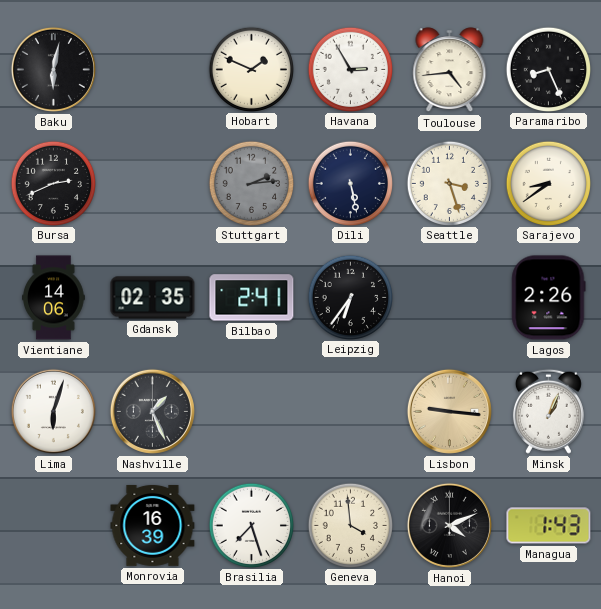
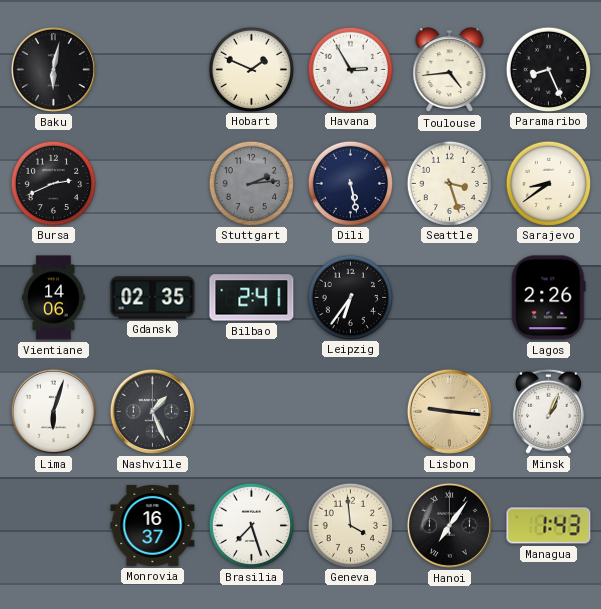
Monrovia: 16:39 -> 16:37 (153, 525)
Hanoi: 4:11 -> 7:06 (449, 525)
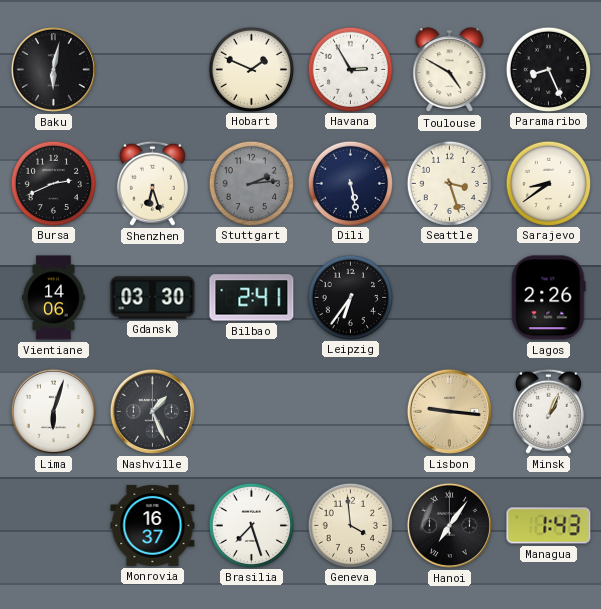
Toulouse: 4:44 -> 4:50 (450, 70)
Shenzhen: none -> 6:27 (152, 183)
Gdansk: 02:35 -> 03:30 (153, 298)
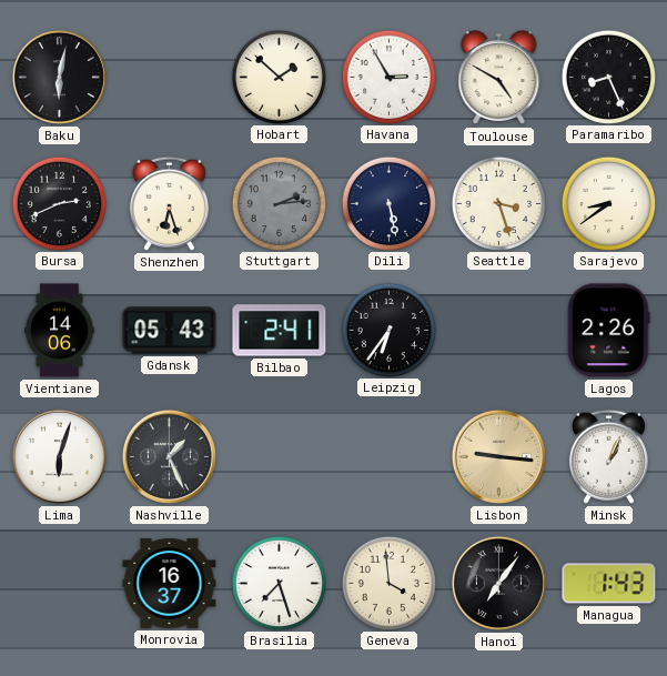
Hobart: 1:49 -> 1:52 (279, 77)
Gdansk: 03:30 -> 05:43 (170, 331)
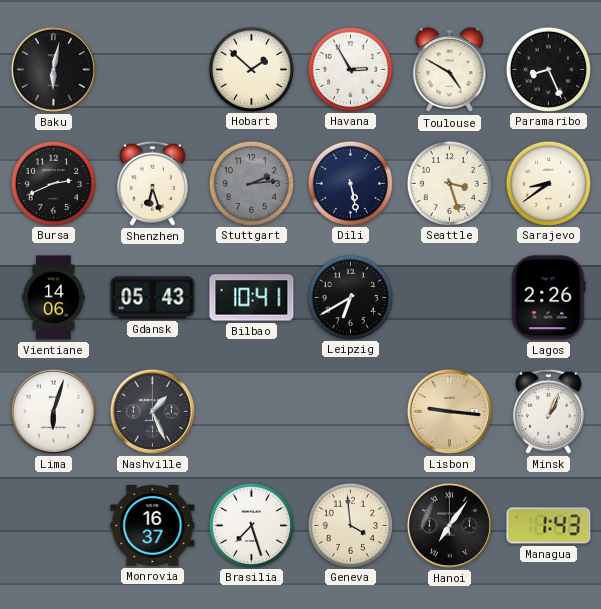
Bilbao: 2:41 -> 10:41 (252, 298)
Leipzig: 6:36 -> 6:40 (350, 297)
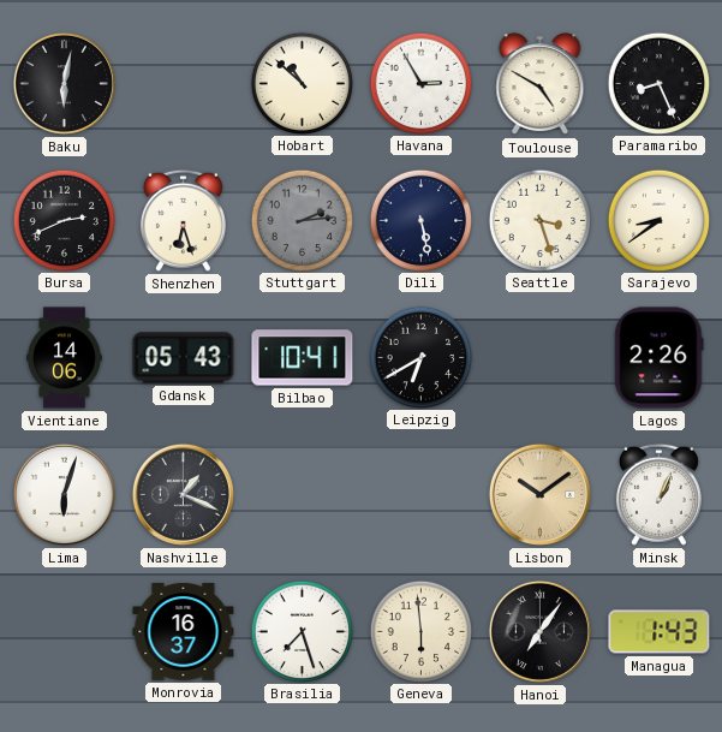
Hobart: 1:52 -> 10:52 (302, 83)
Nashville: 1:26 -> 1:19 (183, 494)
Lisbon: 9:16 -> 10:09 (539, 494)
Geneva: 3:59 -> 5:59 (420, 631)
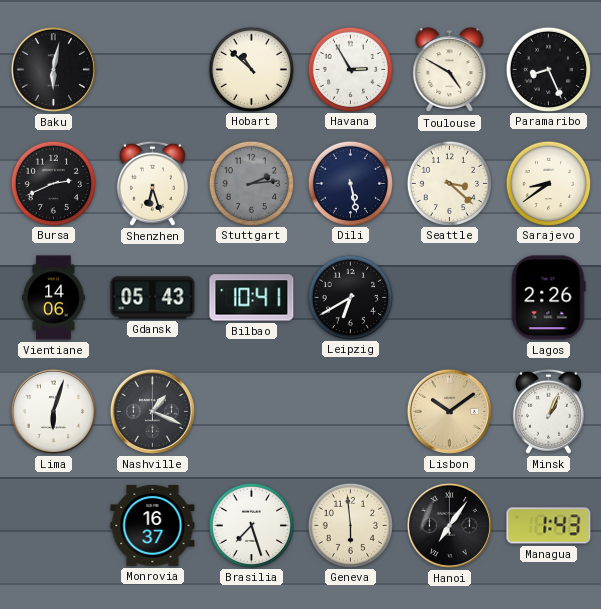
Seattle: 3:27 -> 3:22 (449, 183)
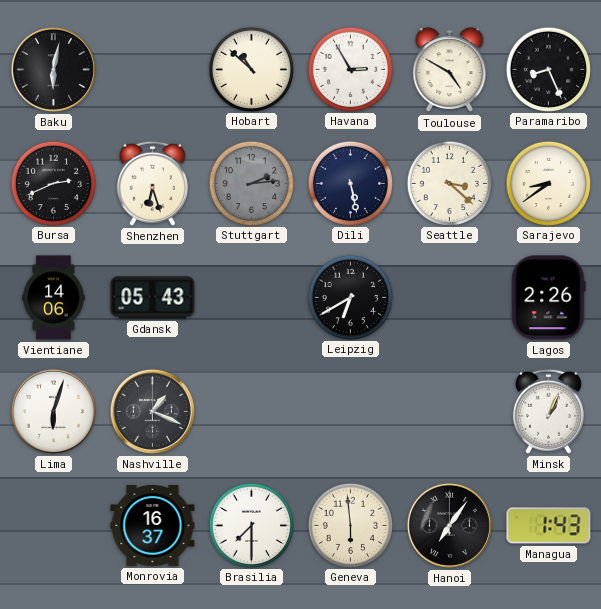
Bilbao: 10:41 -> none (252, 298)
Lisbon: 10:09 -> none (449, 411)
Brasilia: 7:27 -> 7:30 (251, 525)
